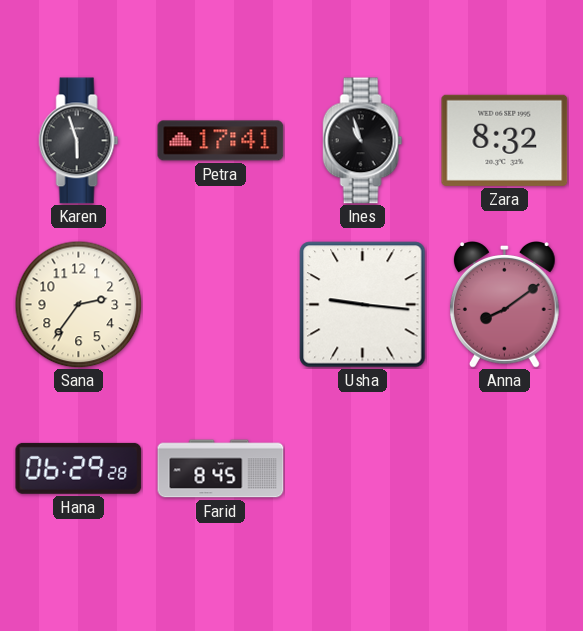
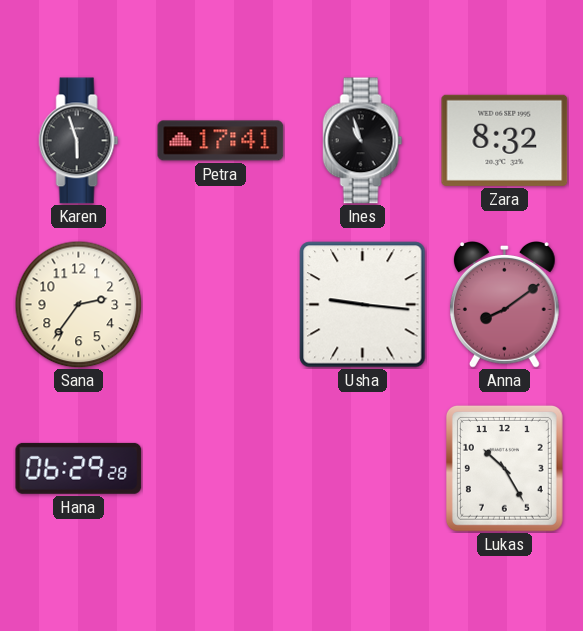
Farid: 8:45 -> none (221, 469)
Lukas: none -> 10:25 (504, 468)
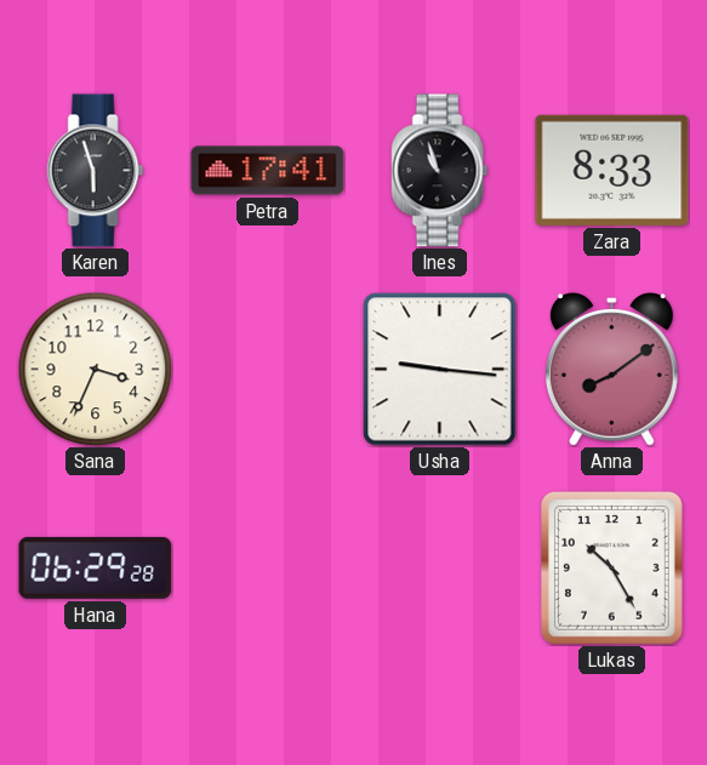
Zara: 8:32 -> 8:33 (612, 170)
Sana: 2:36 -> 3:34 (95, 369)
